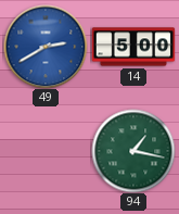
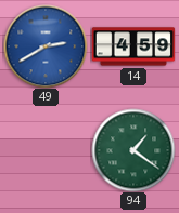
14: 5:00 -> 4:59 (133, 46)
94: 1:17 -> 1:21 (133, 150)
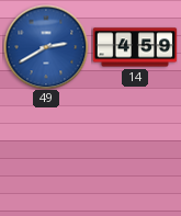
94: 1:21 -> none (133, 150)
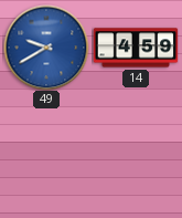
49: 2:40 -> 9:40 (46, 48)
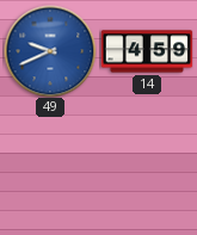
49: 9:40 -> 9:41 (50, 51)
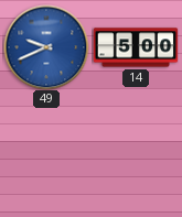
14: 4:59 -> 5:00 (136, 47)
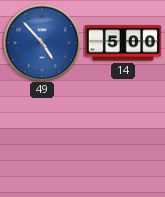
49: 9:41 -> 4:53 (42, 43)
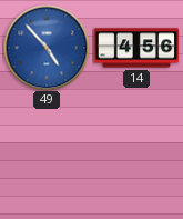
14: 5:00 -> 4:56 (136, 48)
